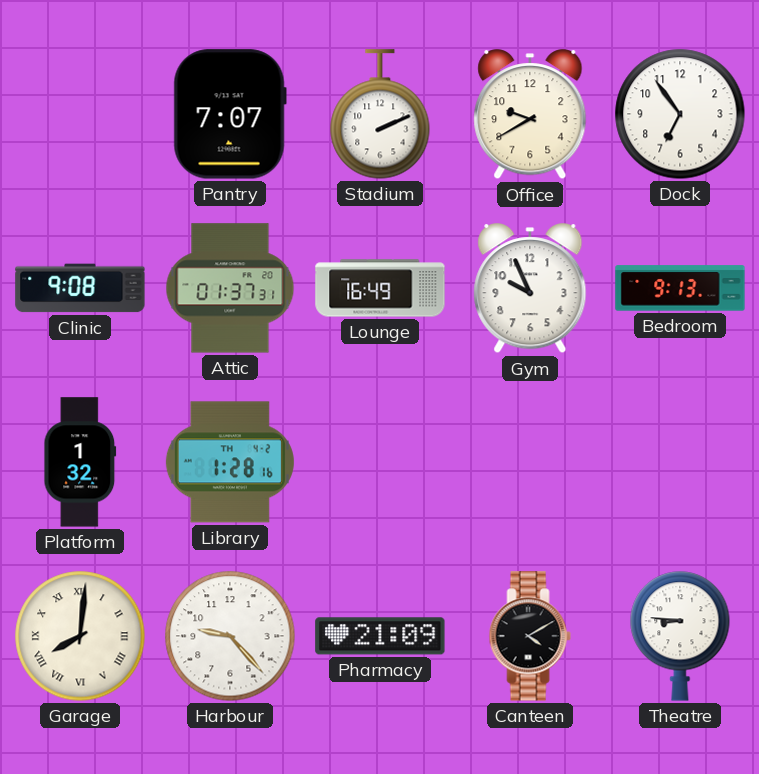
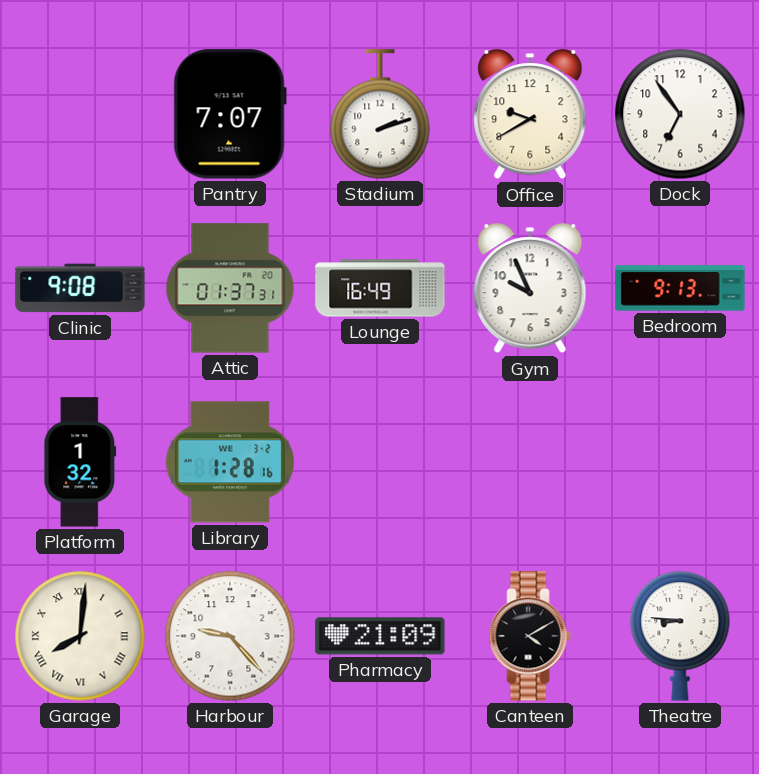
Stadium: 2:11 -> 2:12 (380, 114)
Library date: TH 4-2 -> WE 3-2 (230, 462)
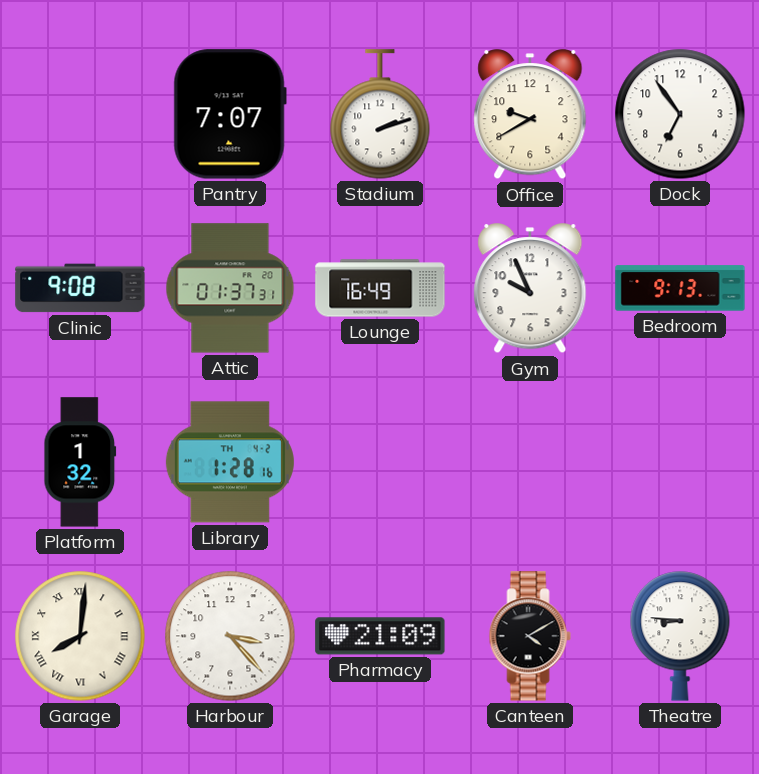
Library date: WE 3-2 -> TH 4-2 (230, 462)
Harbour: 9:23 -> 3:23 (230, 636)
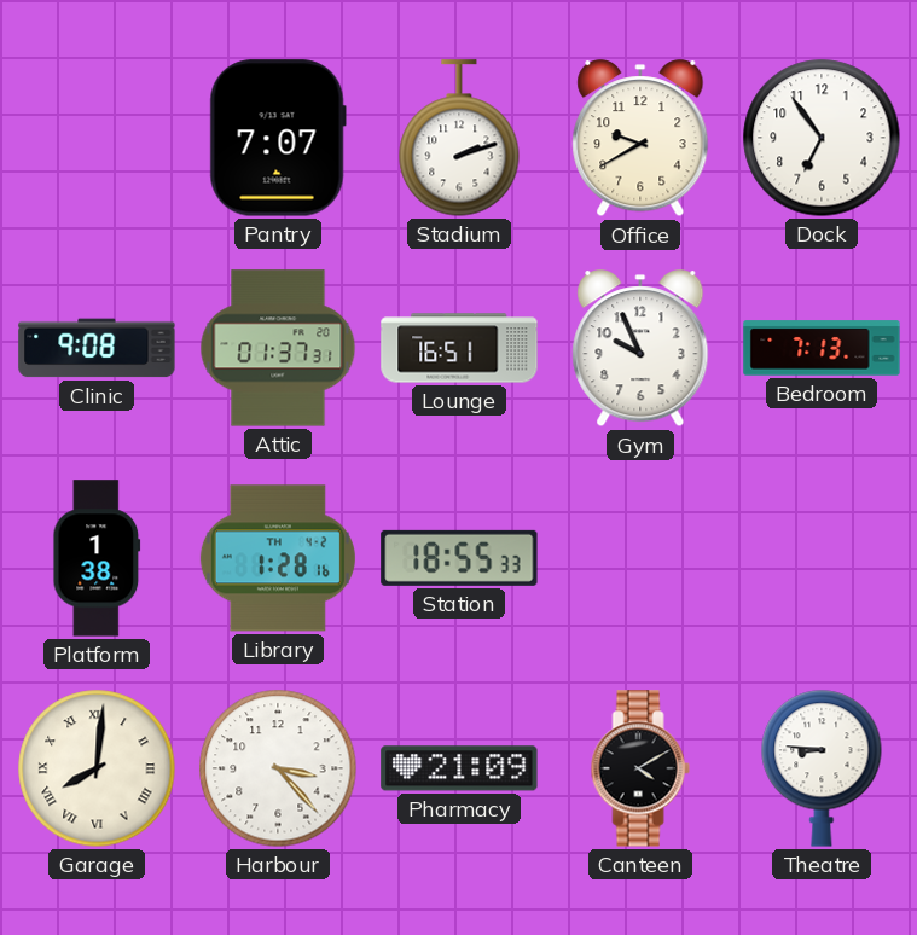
Lounge: 16:49 -> 16:51 (459, 348)
Bedroom: 9:13 -> 7:13 (822, 348)
Platform: 1:32 -> 1:38 (97, 558)
Station: none -> 18:55 (459, 558)
